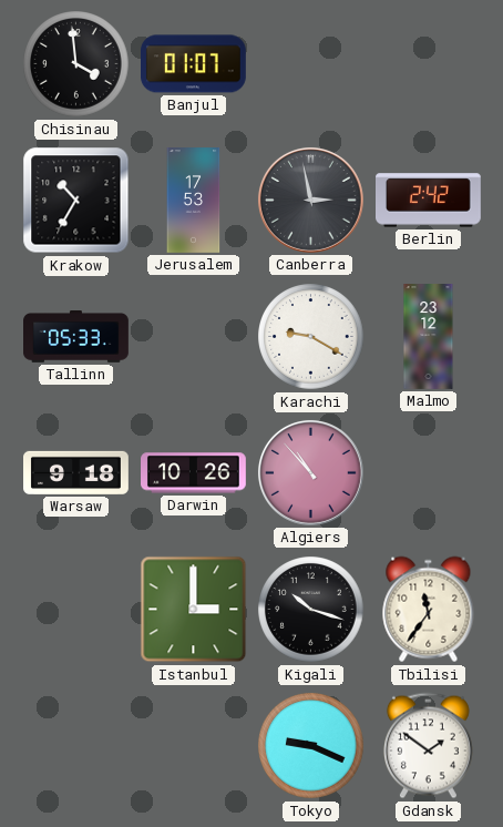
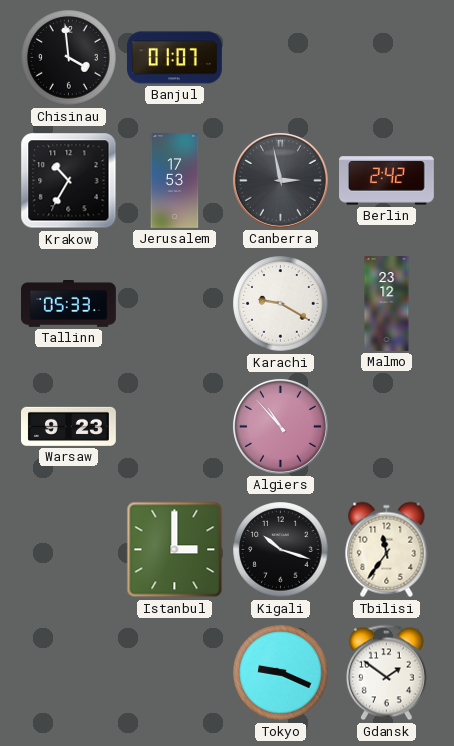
Warsaw: 9:18 -> 9:23 (69, 426)
Darwin: 10:26 -> none (194, 473)
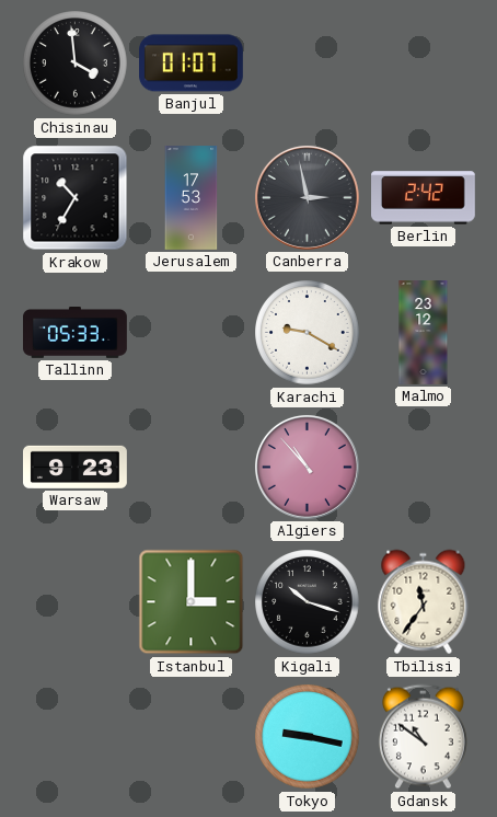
Tokyo: 9:19 -> 9:17 (308, 737)
Gdansk: 1:51 -> 10:51 (423, 737)
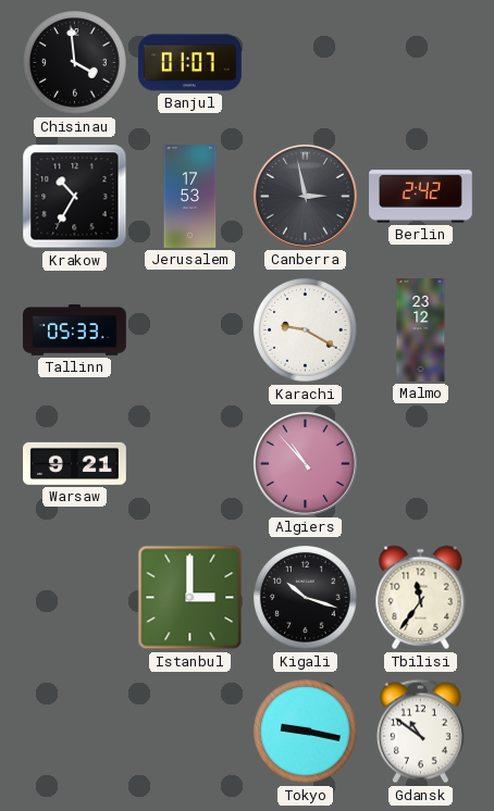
Warsaw: 9:23 -> 9:21 (75, 463)
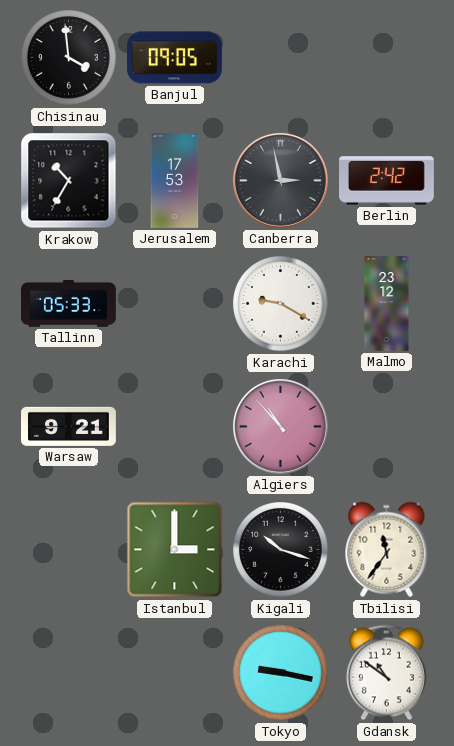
Banjul: 01:07 -> 09:05 (175, 58)
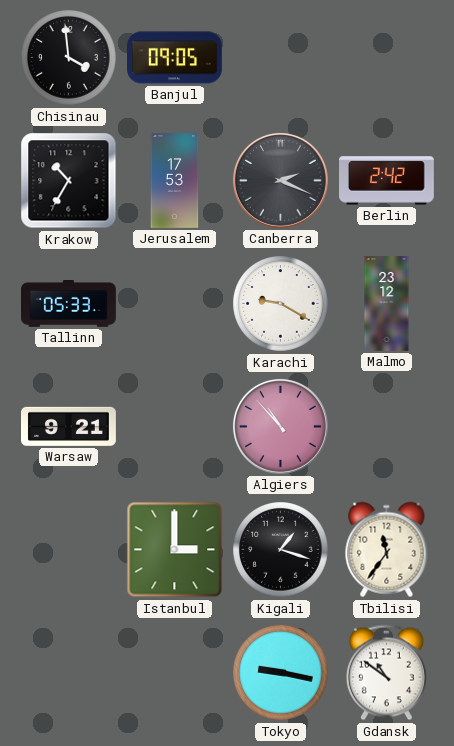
Canberra: 2:58 -> 2:19 (280, 180)
Kigali: 10:18 -> 1:18 (281, 550)
